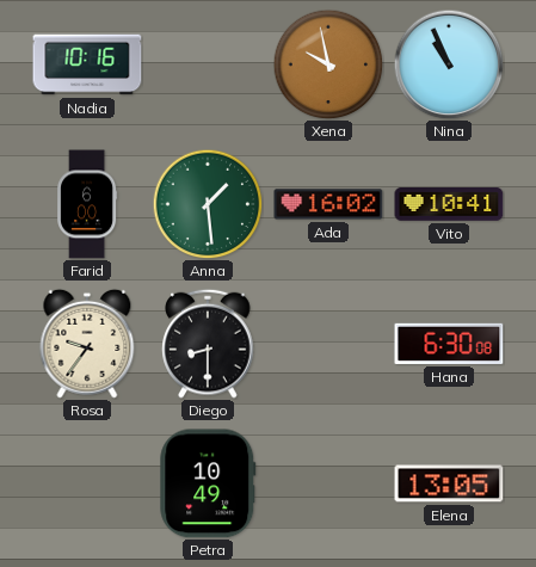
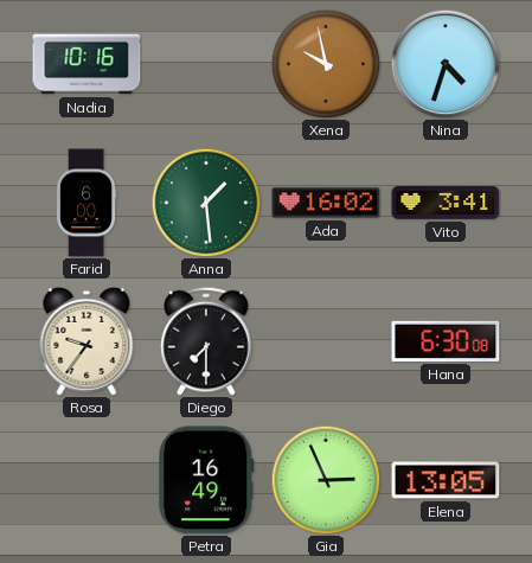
Nina: 10:56 -> 4:33 (446, 64)
Vito: 10:41 -> 3:41 (446, 204)
Diego: 8:30 -> 7:30 (206, 341)
Petra: 10:49 -> 16:49 (206, 480)
Gia: none -> 2:56 (326, 480)
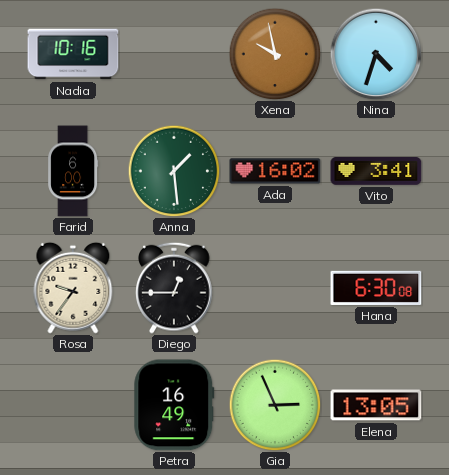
Diego: 7:30 -> 12:45 (174, 288)
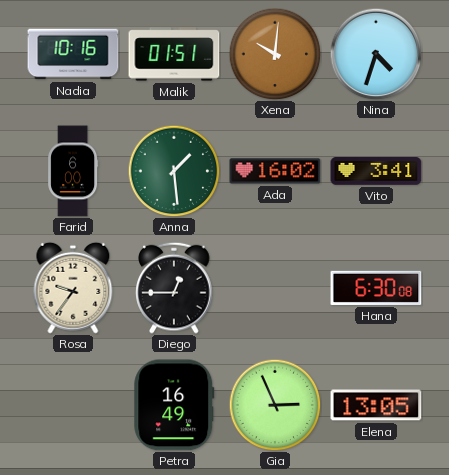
Malik: none -> 01:51 (174, 54)
Xena: 9:58 -> 10:01 (275, 54)
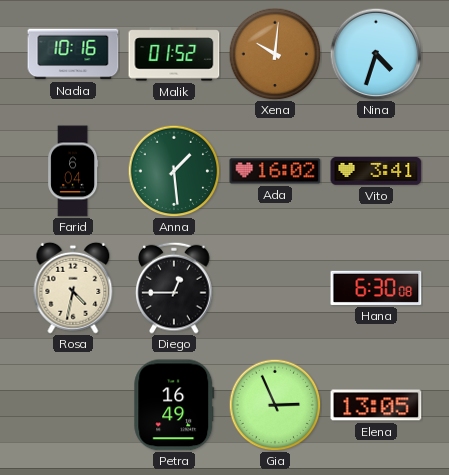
Malik: 01:51 -> 01:52 (174, 54)
Farid: 6:00 -> 6:04 (73, 171)
Rosa: 9:36 -> 4:32 (73, 288)
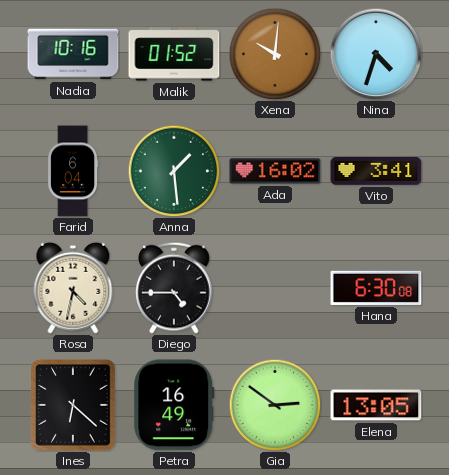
Diego: 12:45 -> 4:45 (174, 288)
Ines: none -> 6:22 (73, 405)
Gia: 2:56 -> 2:51 (275, 405)
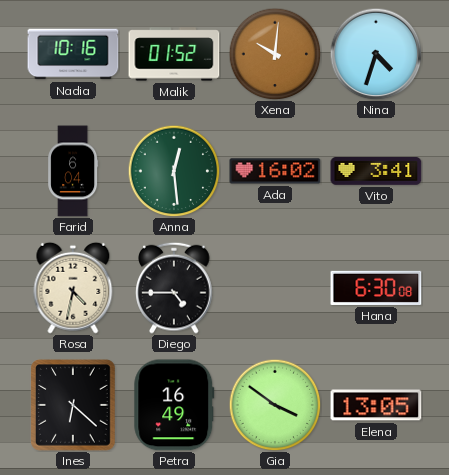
Anna: 1:29 -> 12:29 (174, 171)
Gia: 2:51 -> 3:51 (275, 405)
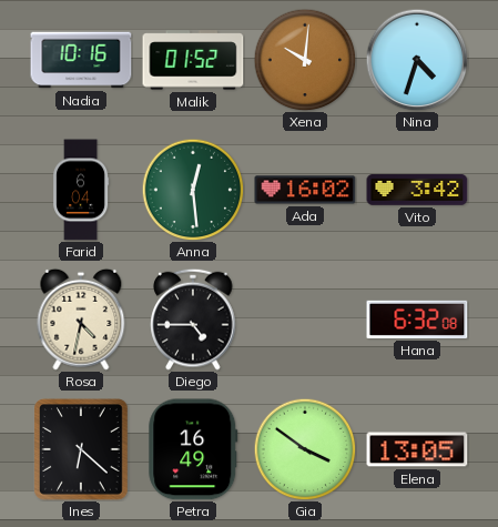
Vito: 3:41 -> 3:42 (417, 191)
Hana: 6:30 -> 6:32 (417, 320)
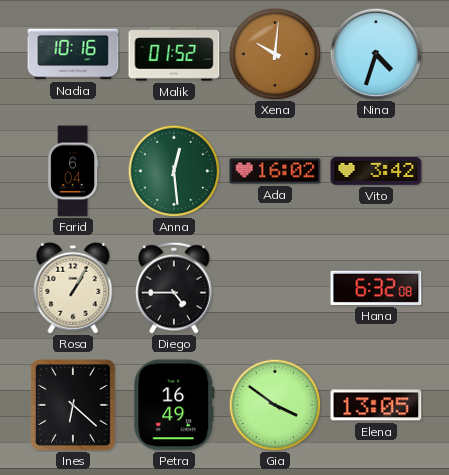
Rosa: 4:32 -> 1:05 (73, 288)
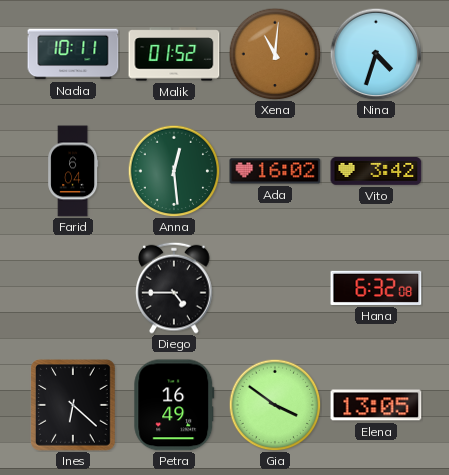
Nadia: 10:16 -> 10:11 (73, 54)
Xena: 10:01 -> 11:01 (275, 54)
Rosa: 1:05 -> none (73, 288)
